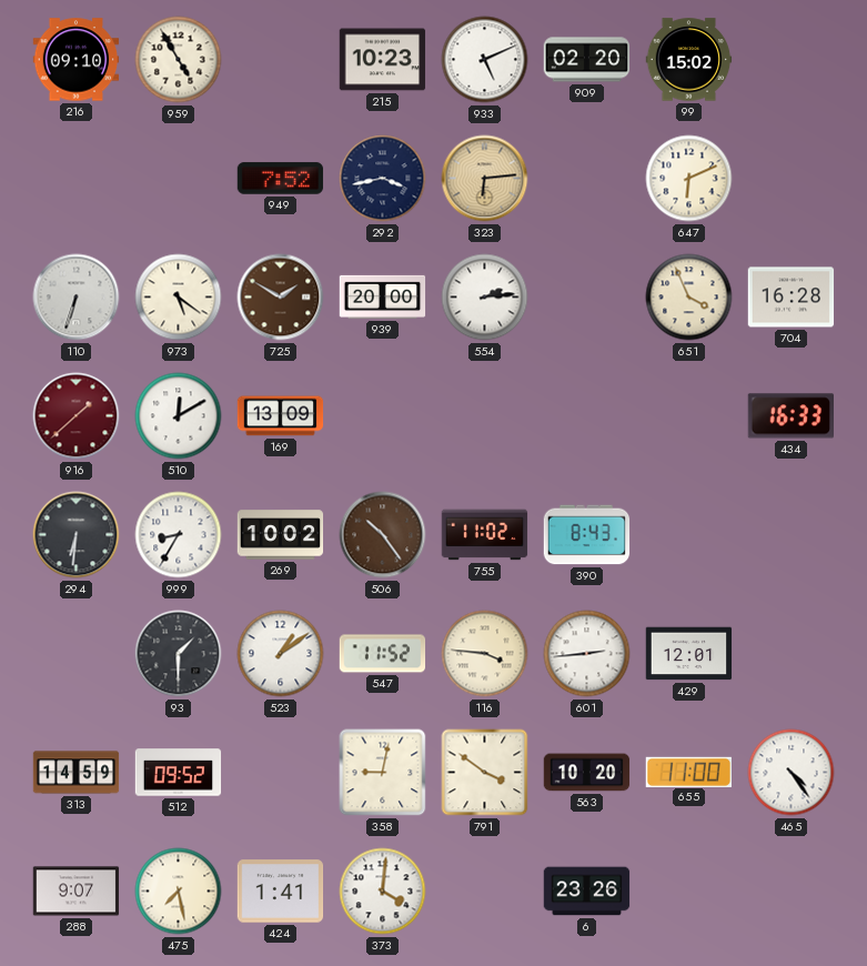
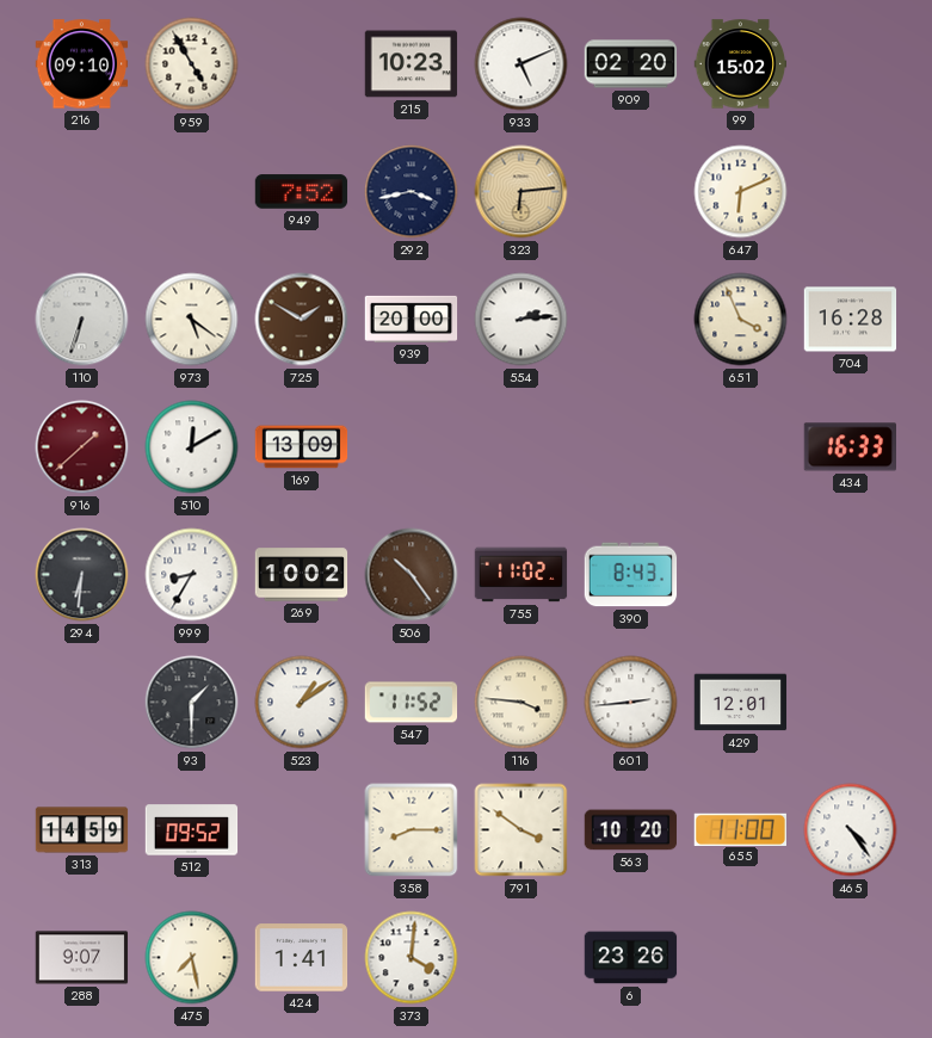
358: 9:02 -> 8:15 (412, 830)
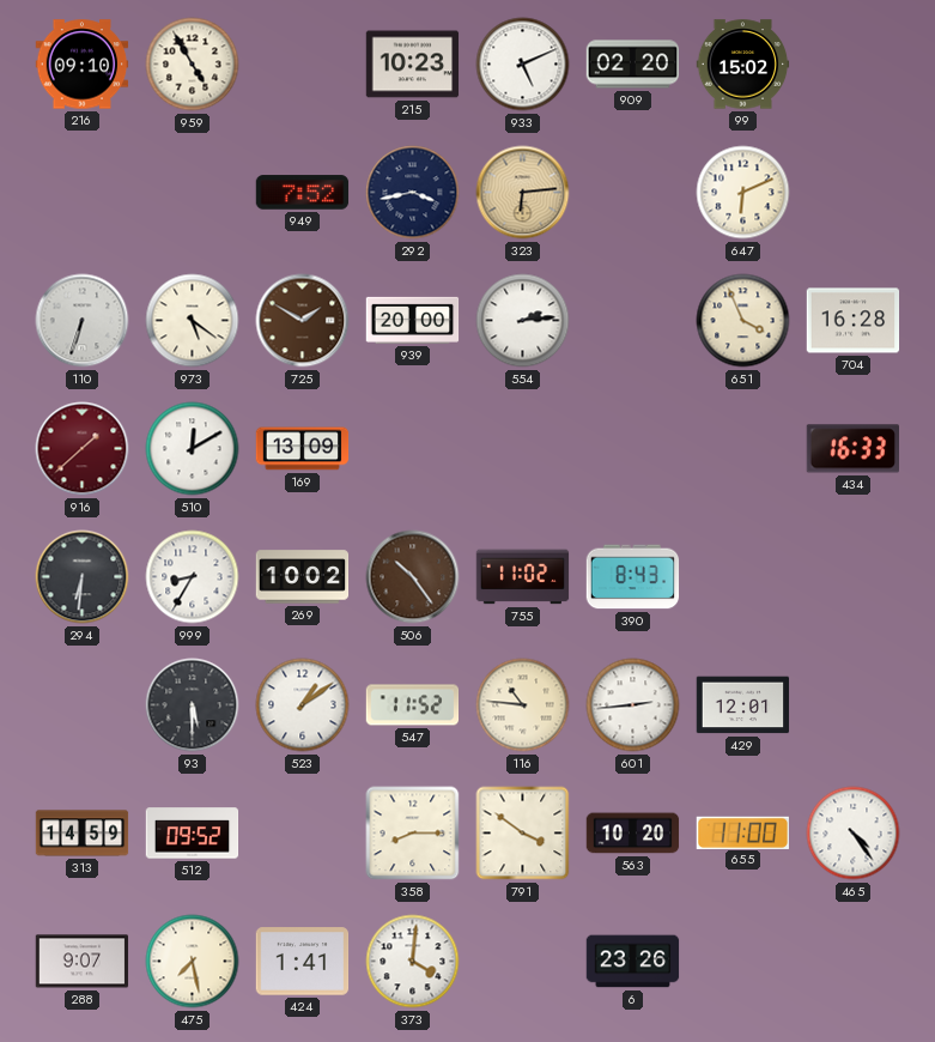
93: 1:30 -> 5:30 (193, 705)
116: 3:46 -> 10:46 (523, 705)
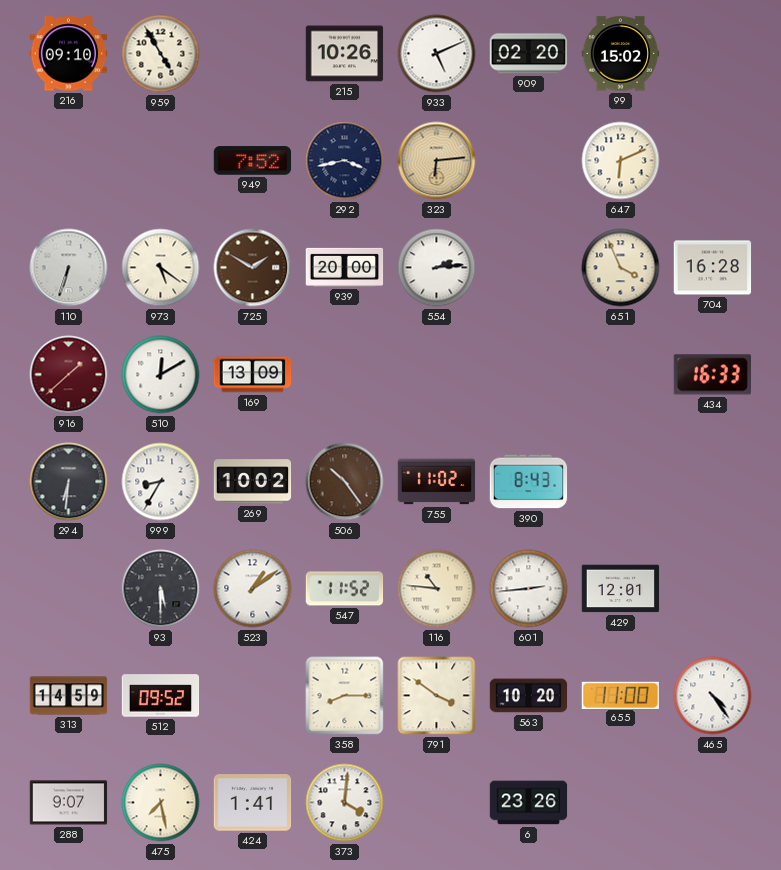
215: 10:23 -> 10:26 (345, 54)
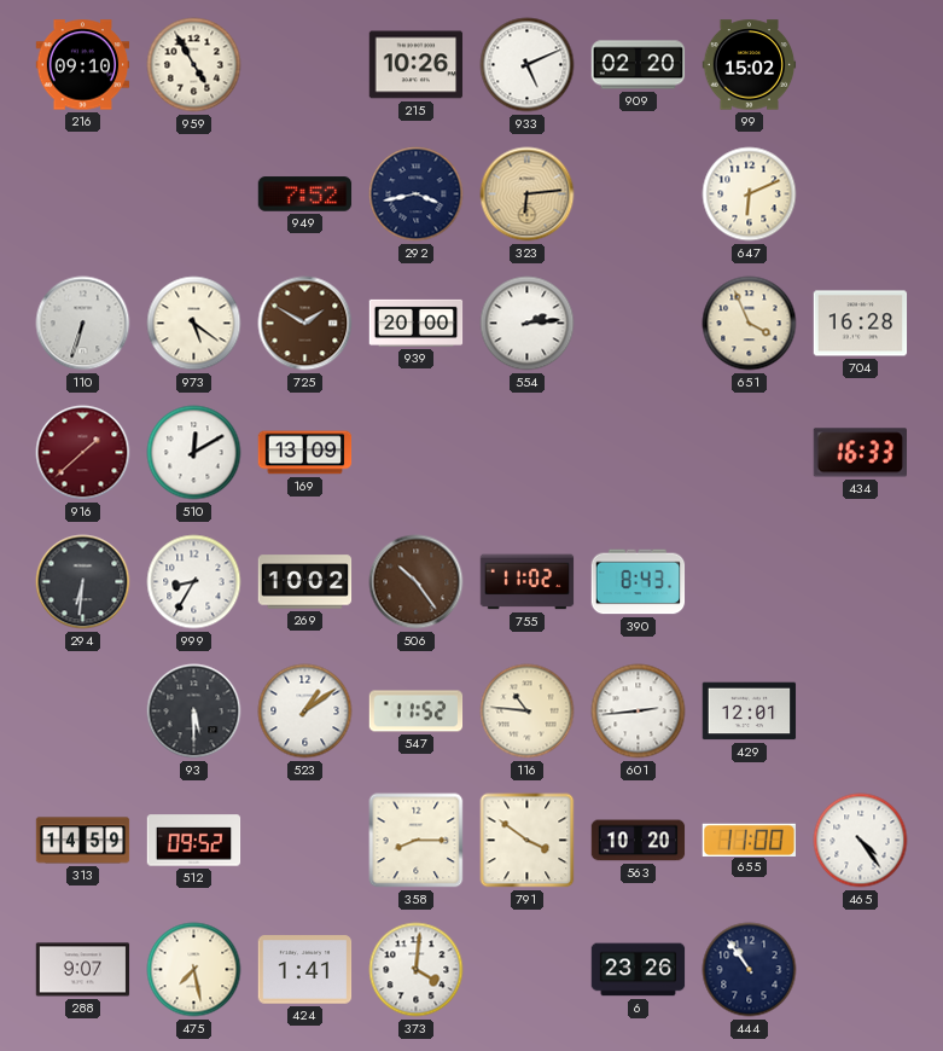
444: none -> 10:54 (750, 970)
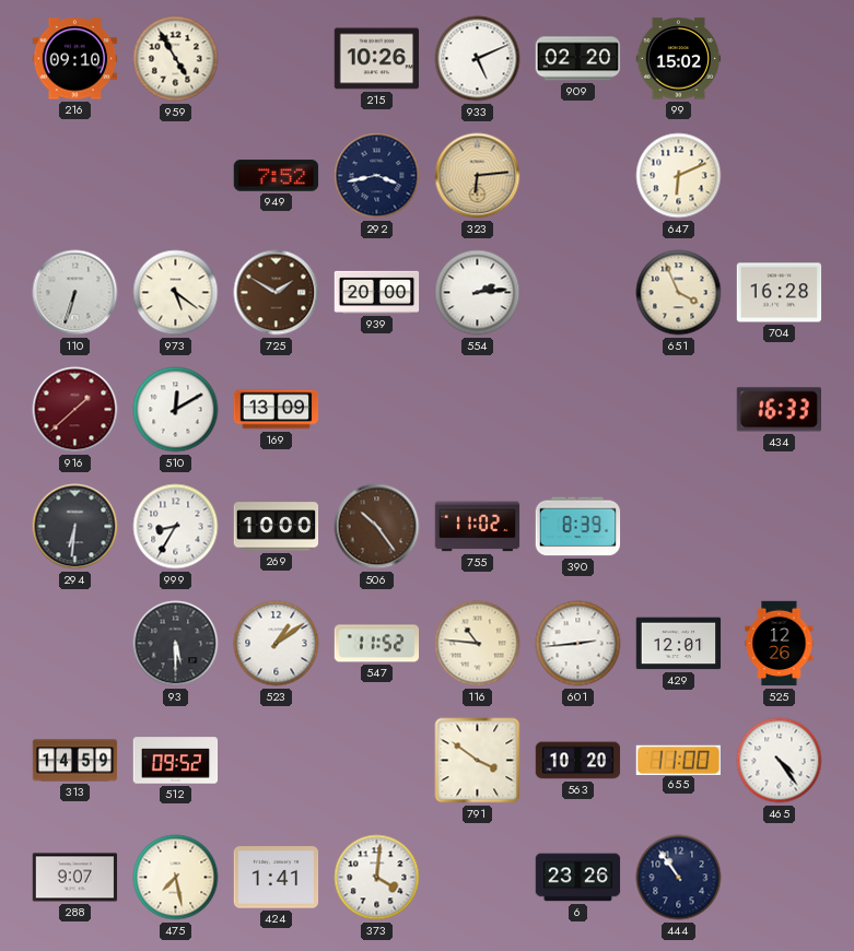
269: 10:02 -> 10:00 (277, 527)
390: 8:43 -> 8:39 (578, 527)
525: none -> 12:26 (780, 644)
358: 8:15 -> none (417, 841)
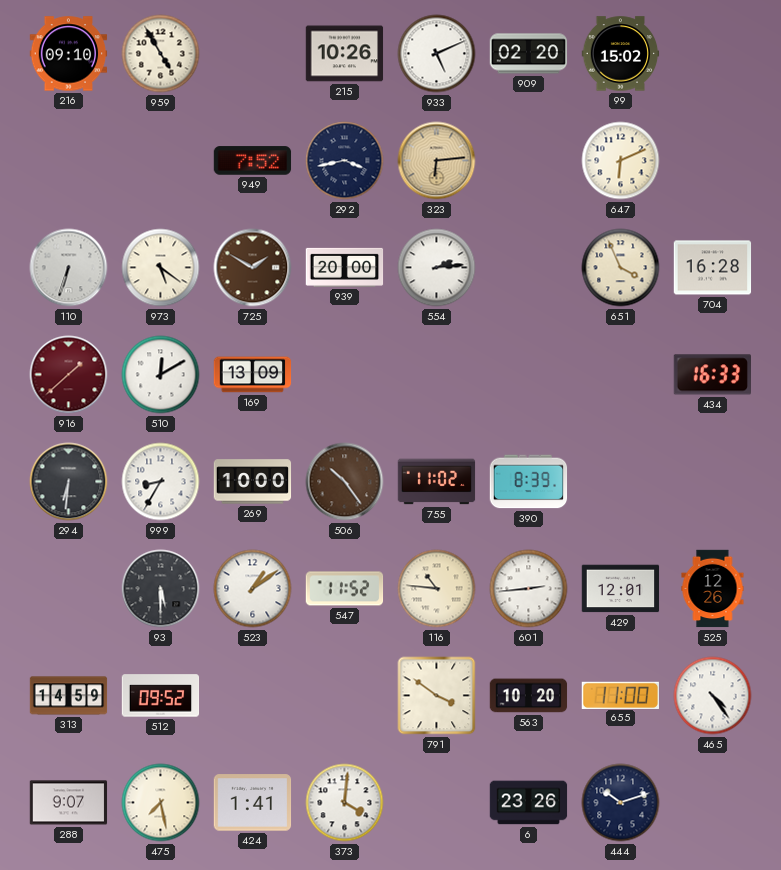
444: 10:54 -> 10:12 (621, 803)
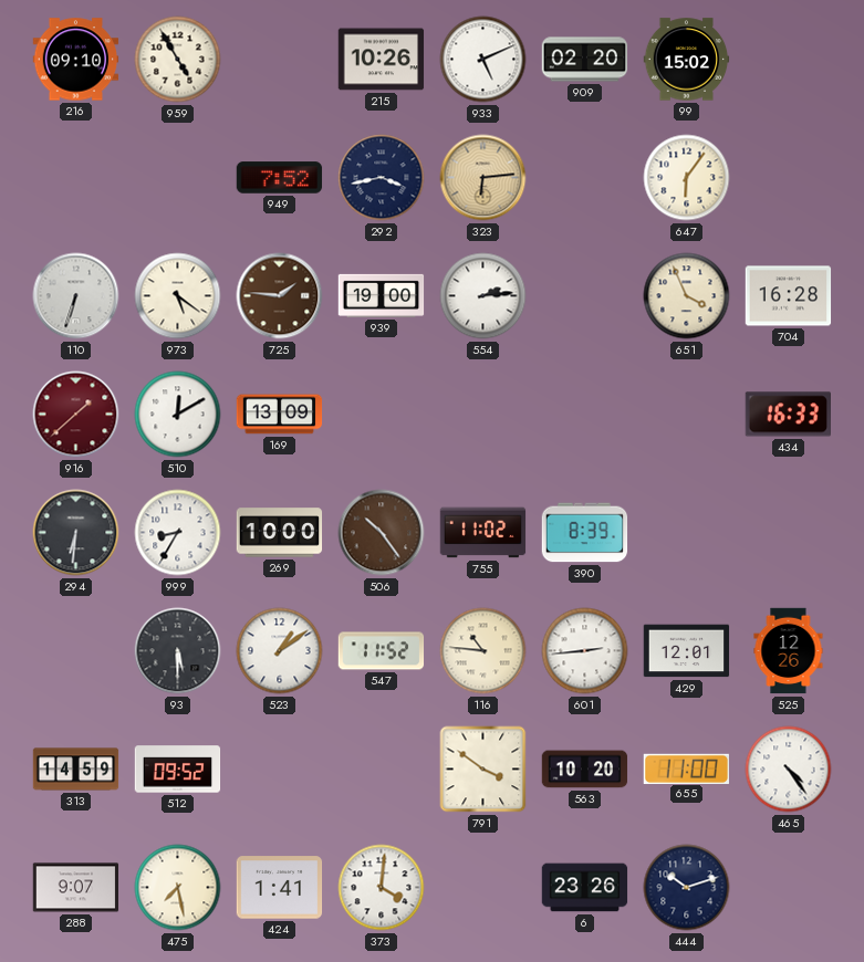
647: 6:11 -> 6:06 (687, 178)
725: 1:50 -> 1:46 (280, 296)
939: 20:00 -> 19:00 (382, 295)
